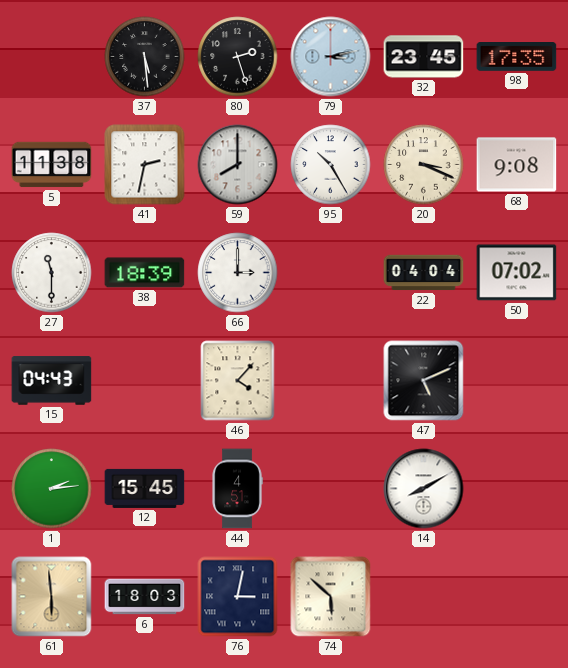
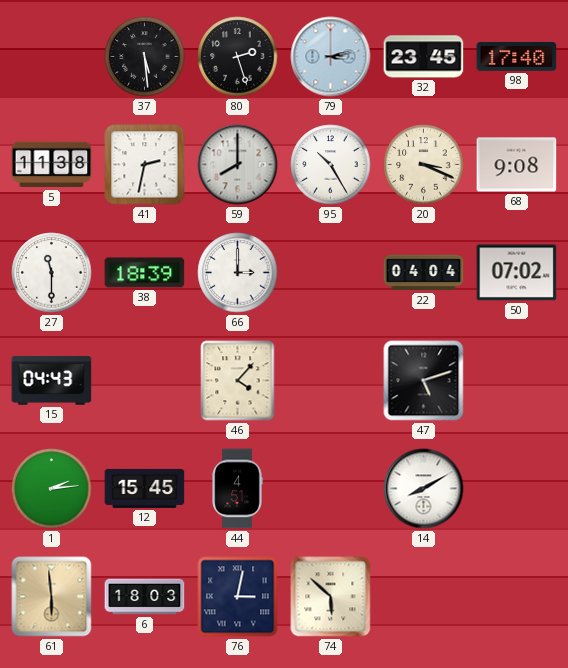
98: 17:35 -> 17:40 (517, 57)
47: 5:11 -> 5:12 (424, 381)
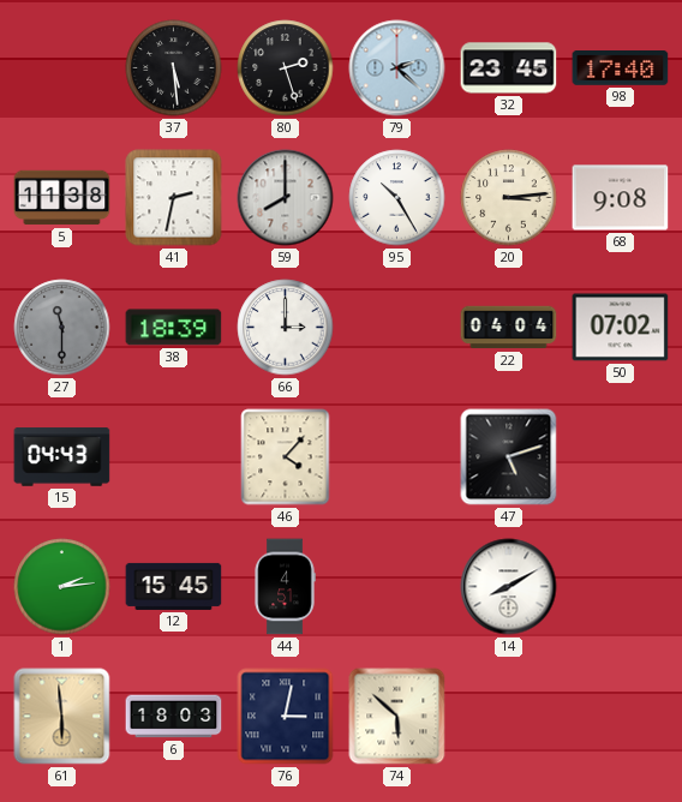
79: 3:13 -> 2:22 (397, 68)
20: 3:19 -> 3:14 (509, 198)
27 dial: white -> grey (62, 328)
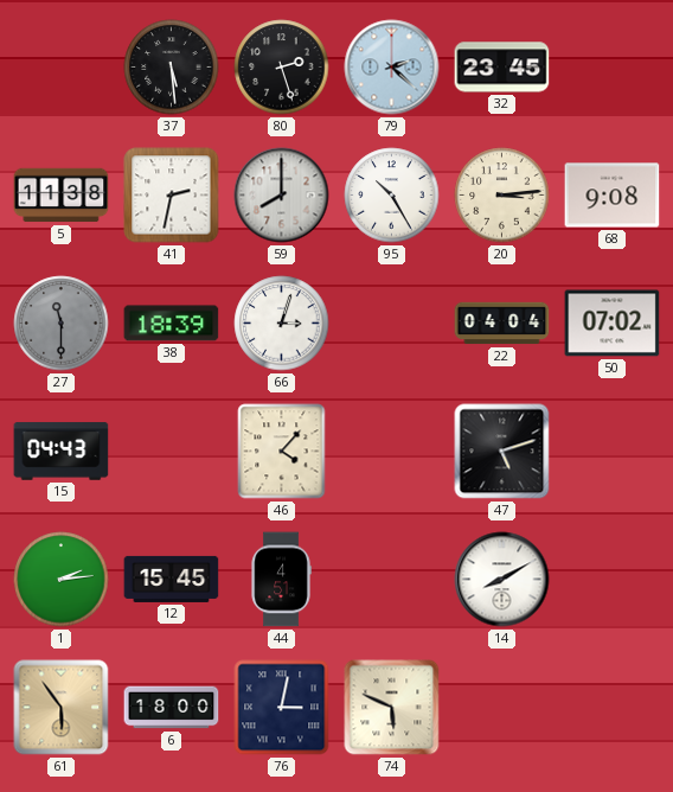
98: 17:40 -> none (621, 68)
66: 3:00 -> 3:03 (282, 324)
61: 5:59 -> 5:54 (62, 708)
6: 18:03 -> 18:00 (172, 708)
74: 5:52 -> 5:49 (392, 708)
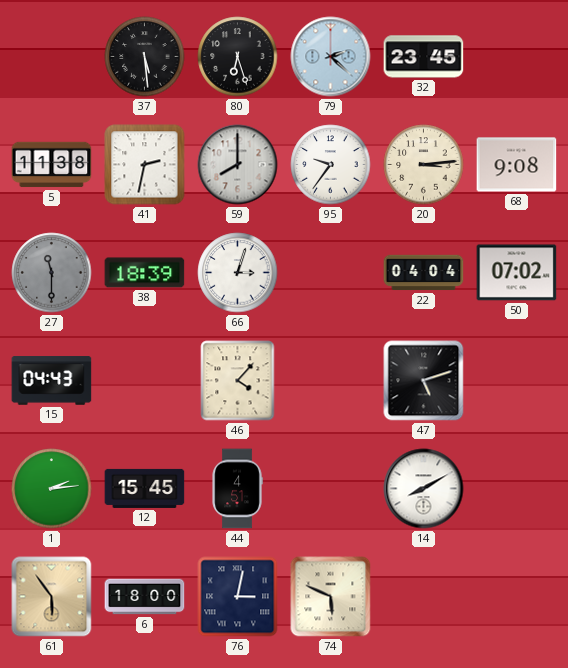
80: 2:27 -> 6:27 (238, 57)
95: 10:25 -> 9:36 (331, 165)
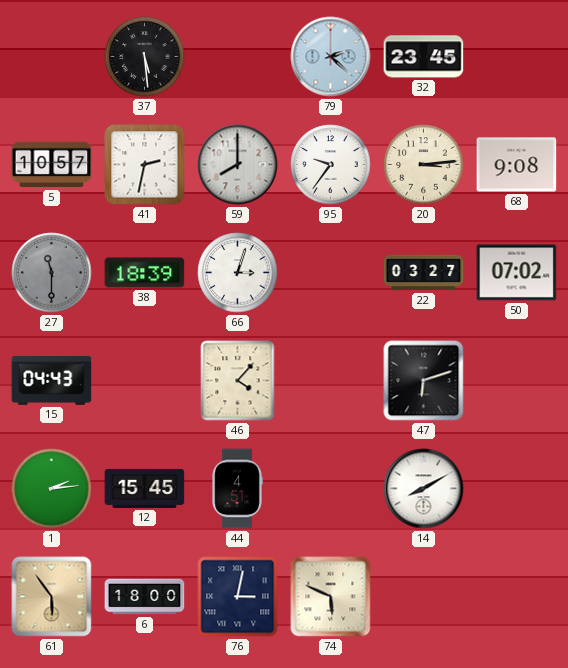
80: 6:27 -> none (238, 57)
5: 11:38 -> 10:57 (52, 165)
22: 04:04 -> 03:27 (424, 273)
47: 5:12 -> 6:12 (424, 381)
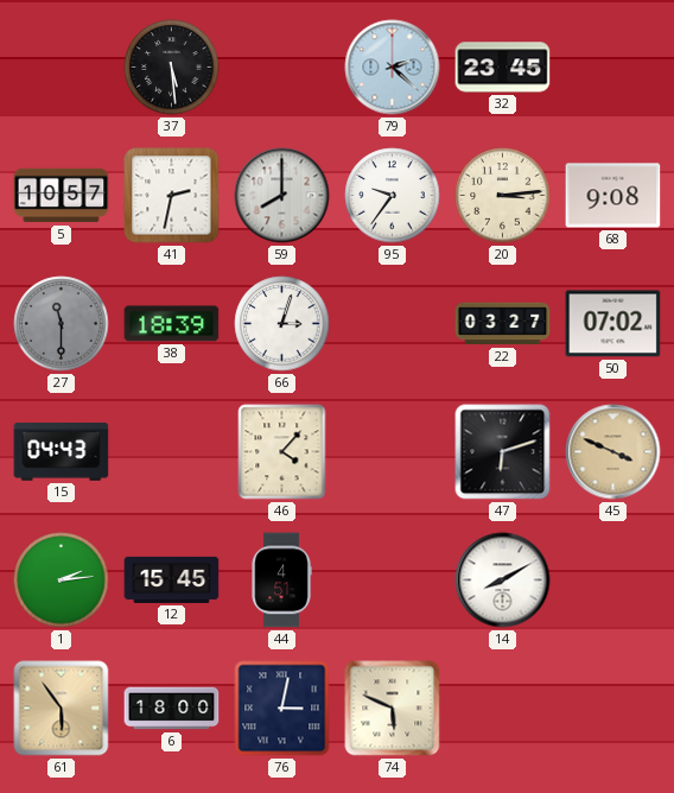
45: none -> 3:49 (613, 452)
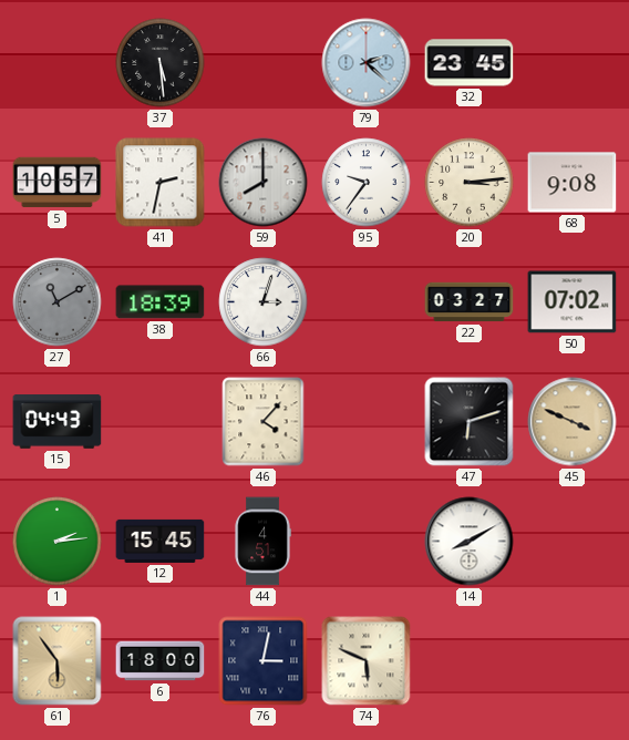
27: 11:30 -> 11:10 (58, 302)
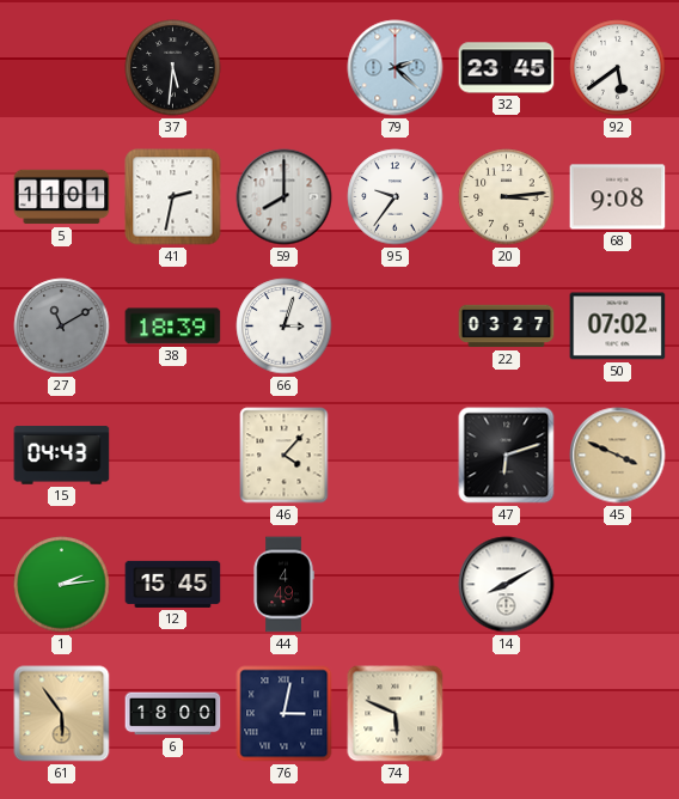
37: 5:29 -> 5:31 (173, 68)
92: none -> 5:39 (618, 68)
5: 10:57 -> 11:01 (62, 197)
44: 4:51 -> 4:49 (283, 585)
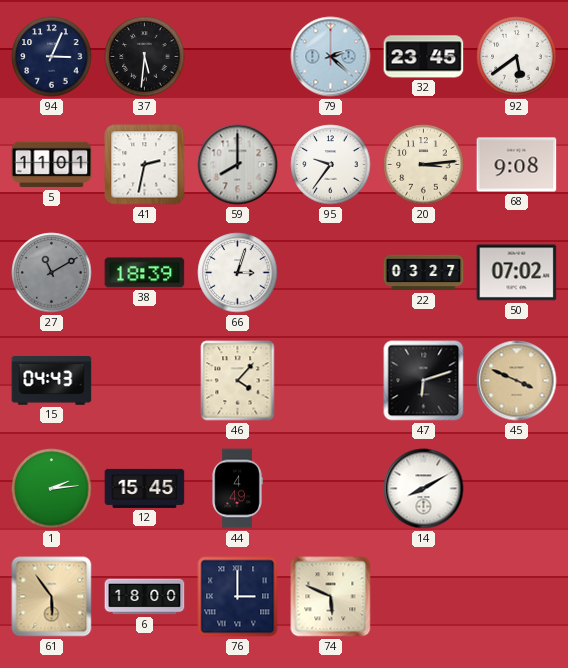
94: none -> 3:04 (52, 57)
76: 3:02 -> 3:00 (238, 597)
